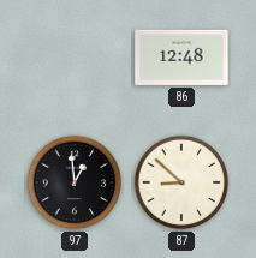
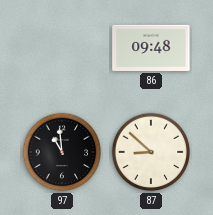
86: 12:48 -> 09:48 (151, 48)
97: 12:59 -> 10:59 (62, 152)
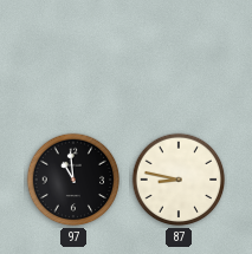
86: 09:48 -> none (151, 48)
87: 8:52 -> 8:47 (179, 180)
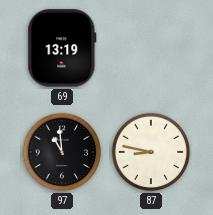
69: none -> 13:19 (62, 48)
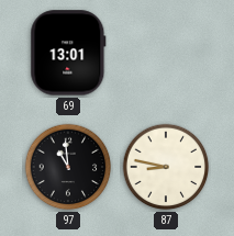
69: 13:19 -> 13:01 (68, 53)
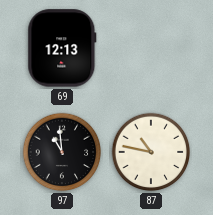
69: 13:01 -> 12:13 (62, 48)
87: 8:47 -> 10:47 (151, 152)
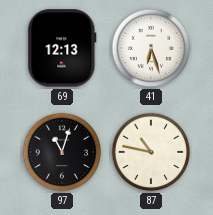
41: none -> 6:27 (151, 48)
97: 10:59 -> 11:03 (62, 152)
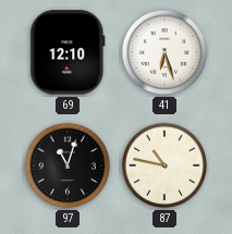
69: 12:13 -> 12:10 (68, 52)
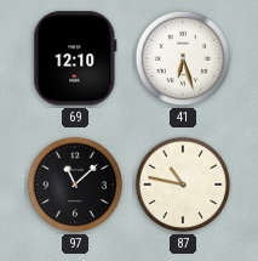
97: 11:03 -> 11:08 (75, 185)
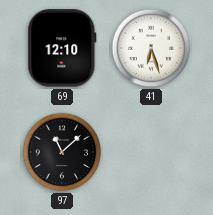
87: 10:47 -> none (183, 185)
